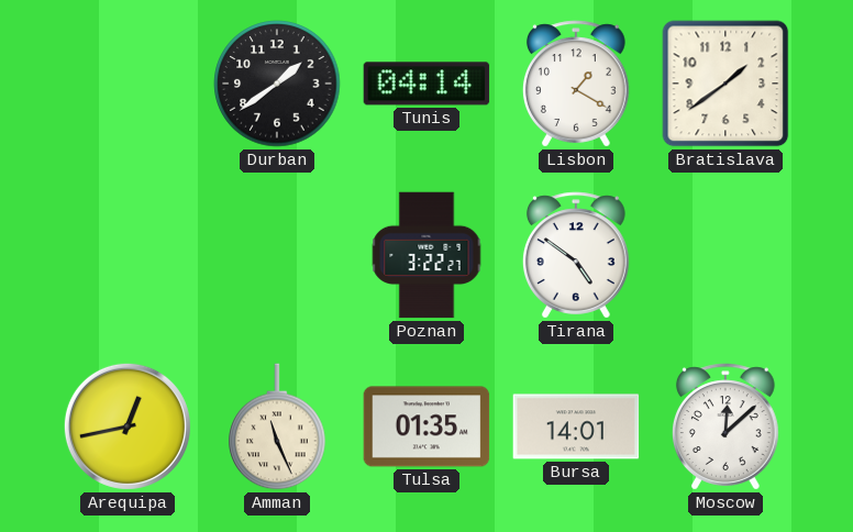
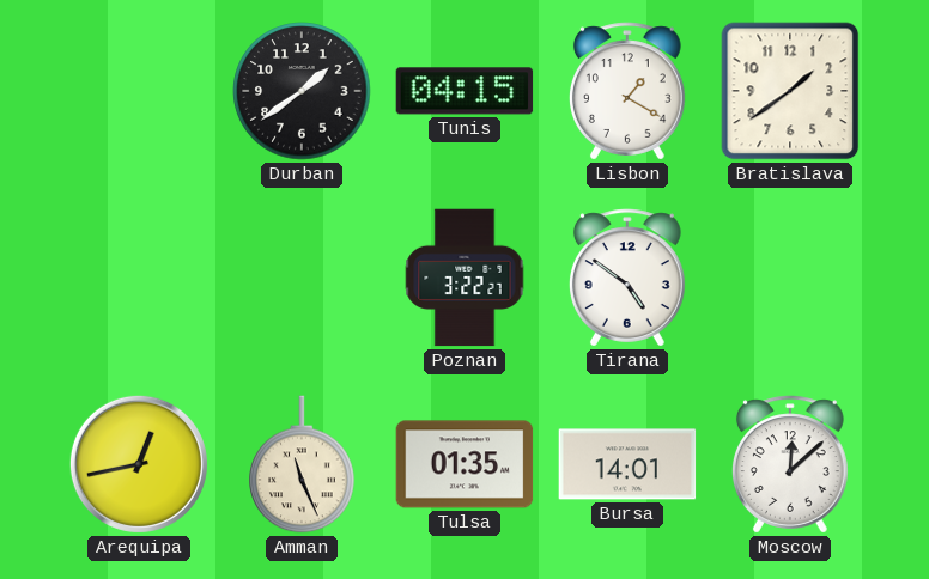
Tunis: 04:14 -> 04:15 (464, 91)
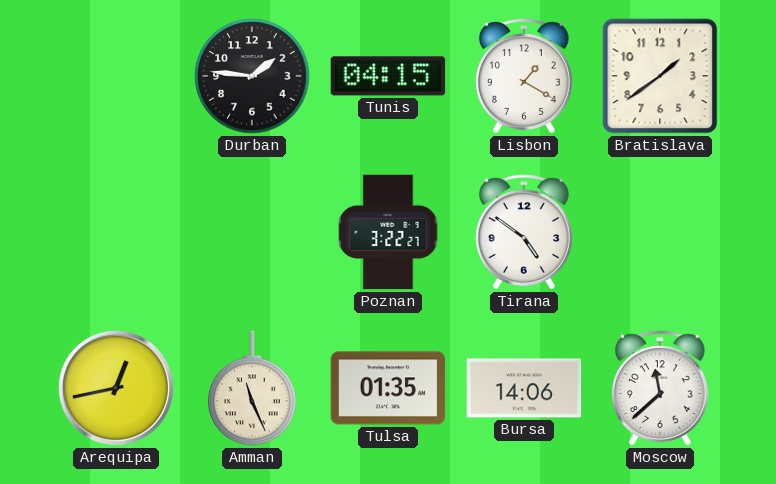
Durban: 1:39 -> 1:46 (252, 76)
Bursa: 14:01 -> 14:06 (524, 388)
Moscow: 12:08 -> 11:38 (660, 388)
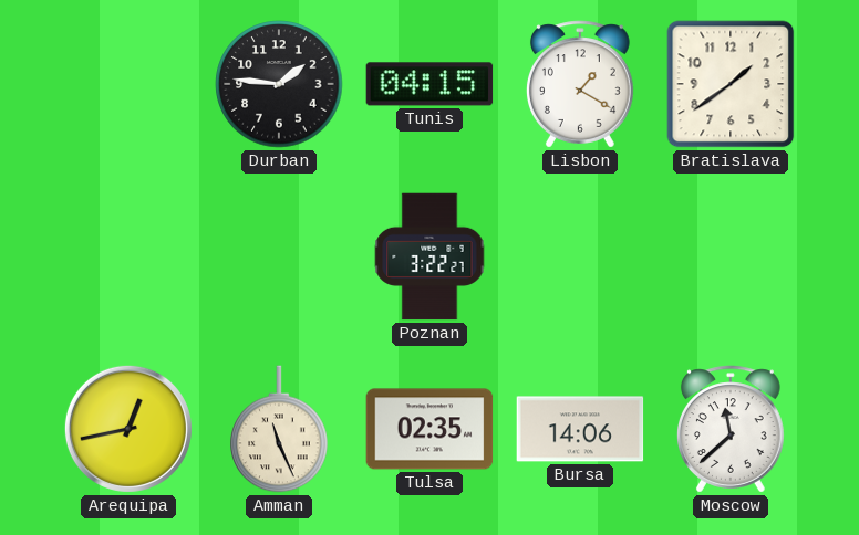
Tirana: 4:51 -> none (524, 232)
Tulsa: 01:35 -> 02:35 (429, 429)
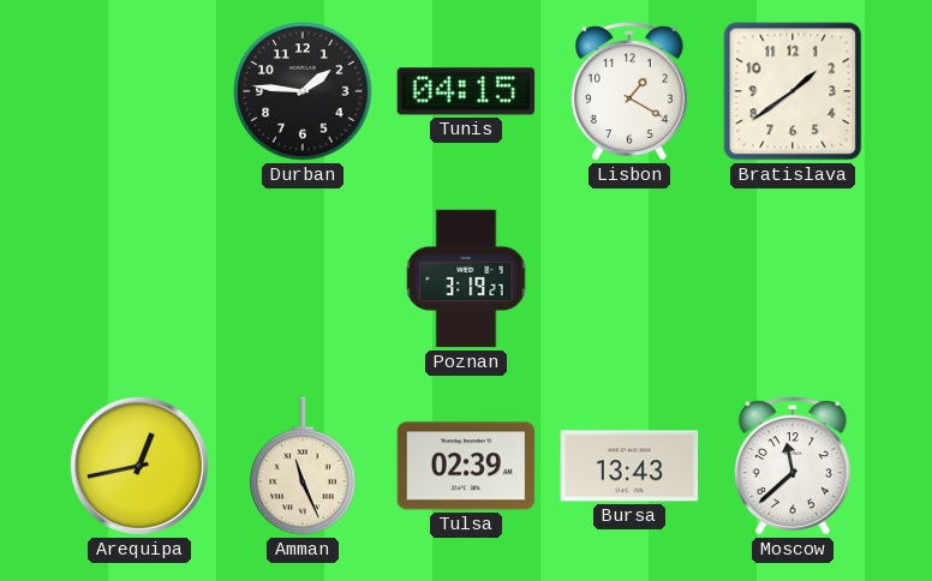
Poznan: 3:22 -> 3:19 (466, 278)
Tulsa: 02:35 -> 02:39 (466, 466)
Bursa: 14:06 -> 13:43 (629, 466)
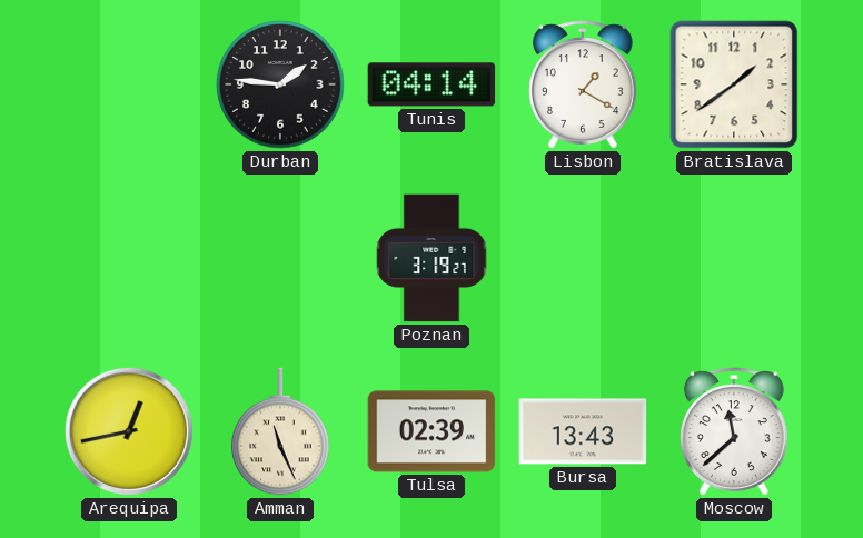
Tunis: 04:15 -> 04:14 (431, 84)
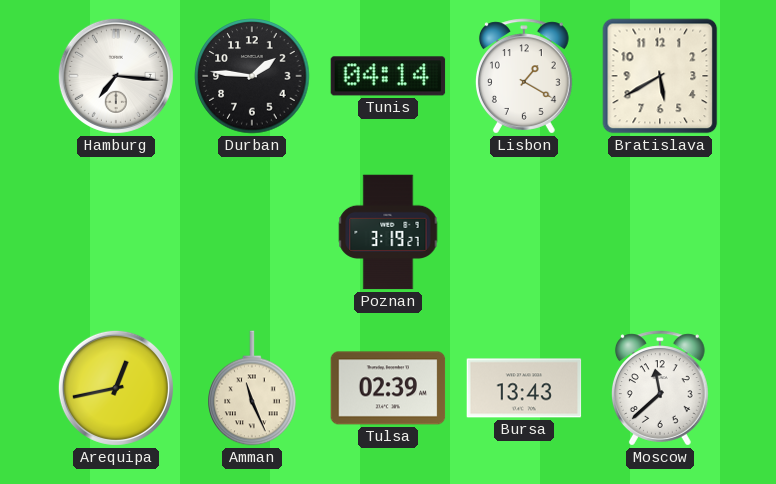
Hamburg: none -> 7:16 (116, 76)
Bratislava: 1:39 -> 5:40 (660, 76)
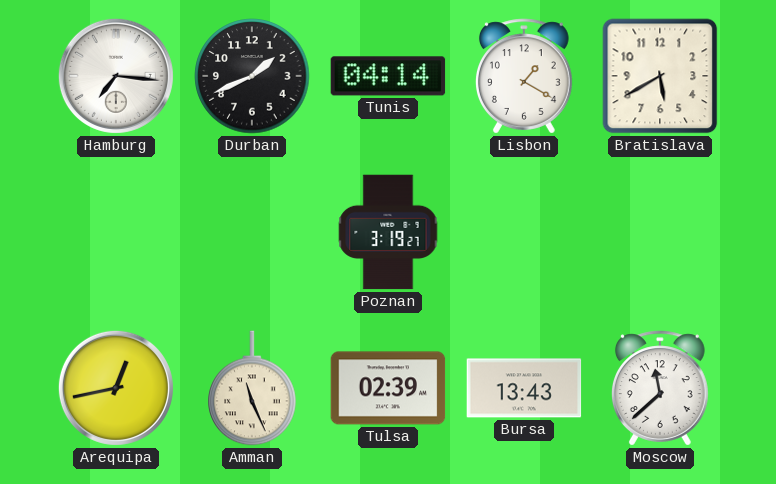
Durban: 1:46 -> 1:41 (252, 76)
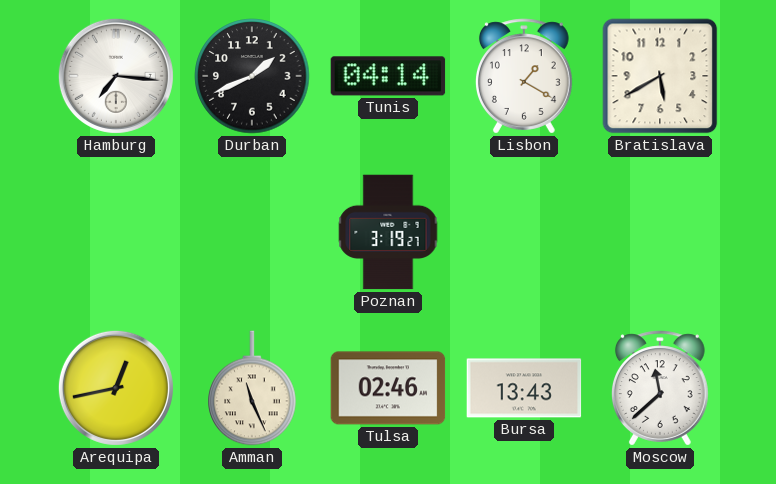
Tulsa: 02:39 -> 02:46 (388, 388)
